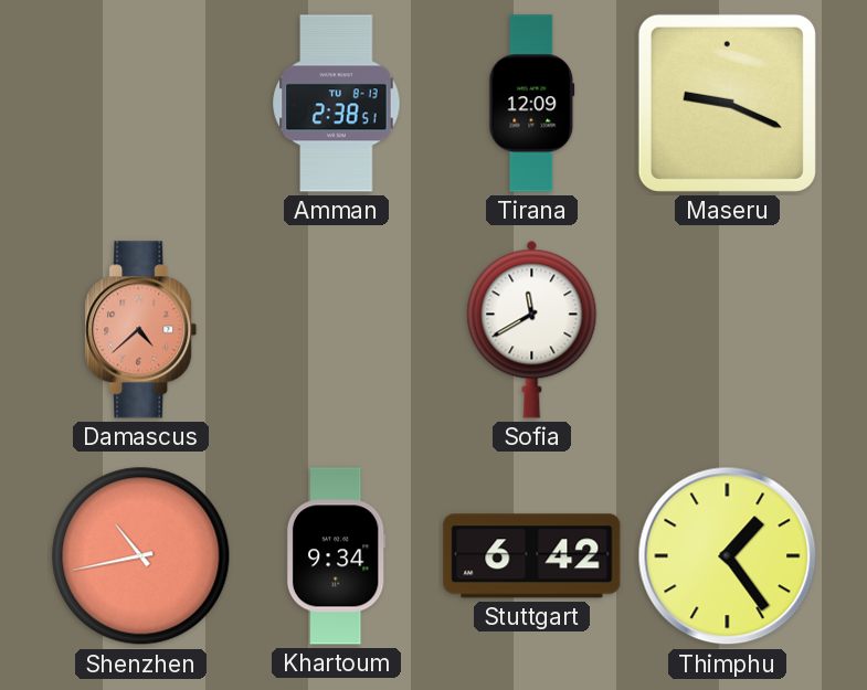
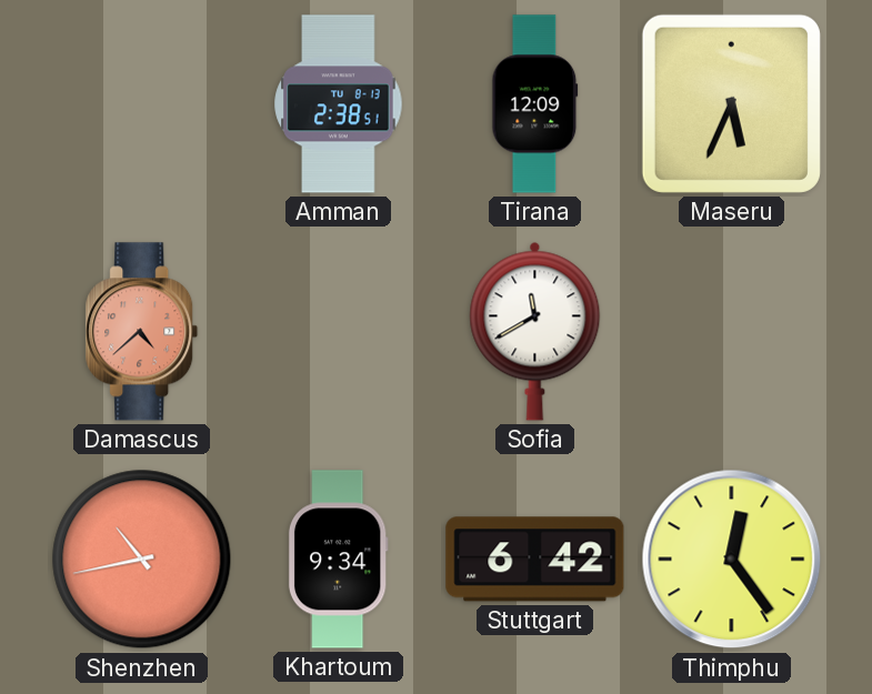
Maseru: 9:19 -> 5:34 (731, 103)
Thimphu: 1:24 -> 12:24 (732, 560)
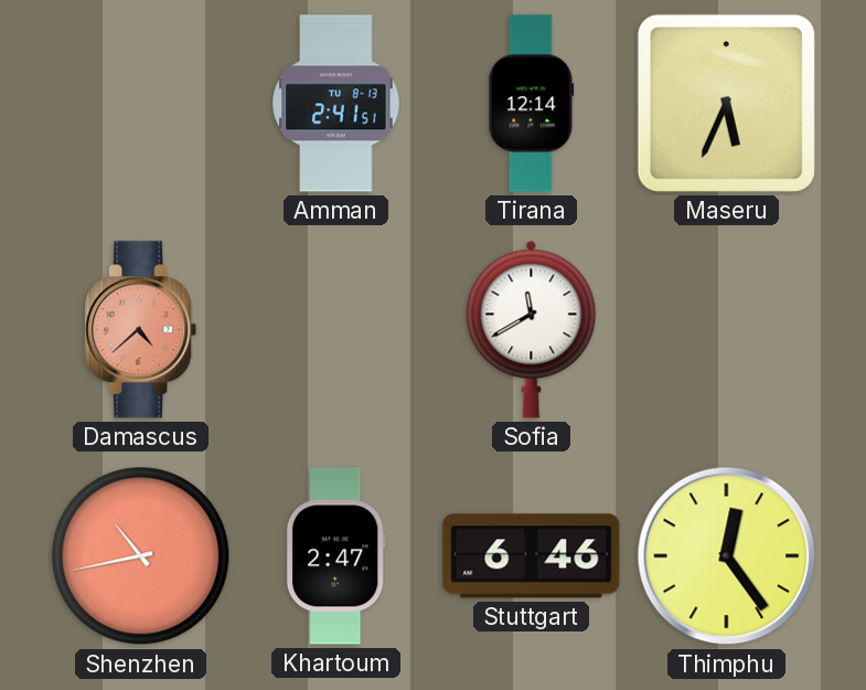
Amman: 2:38 -> 2:41 (336, 104)
Tirana: 12:09 -> 12:14 (532, 104)
Khartoum: 9:34 -> 2:47 (335, 556)
Stuttgart: 6:42 -> 6:46 (532, 556)
